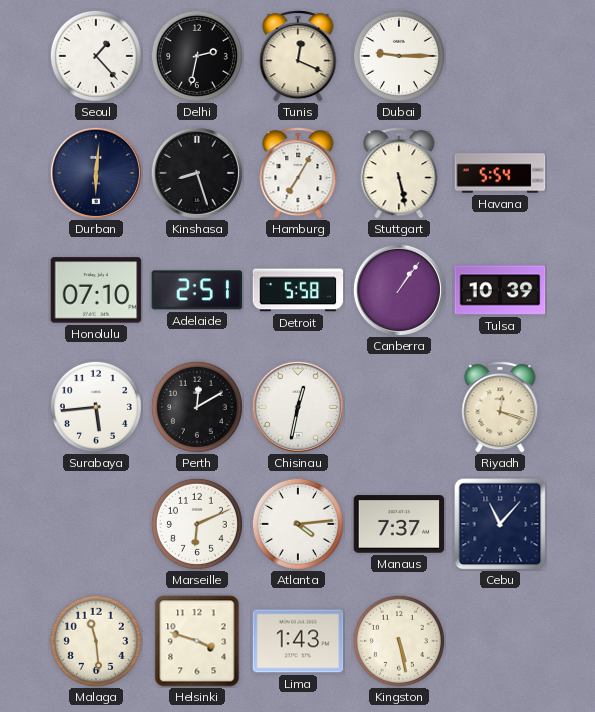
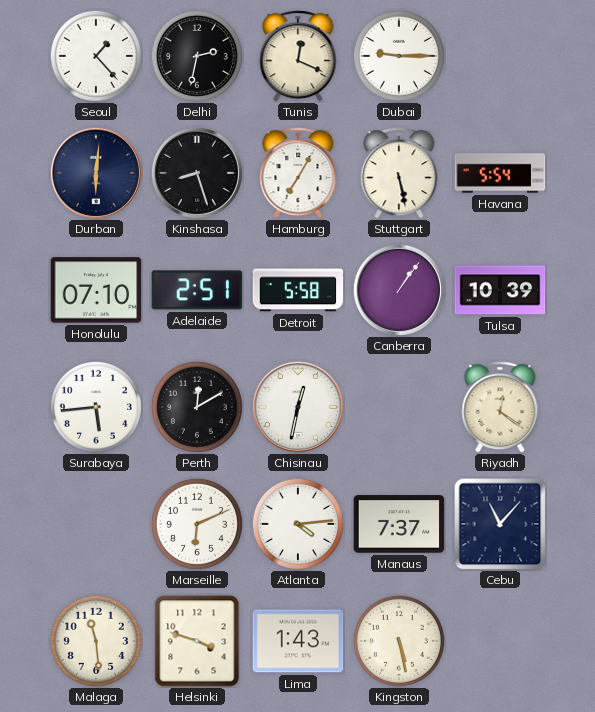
Riyadh: 12:18 -> 12:21 (500, 407)
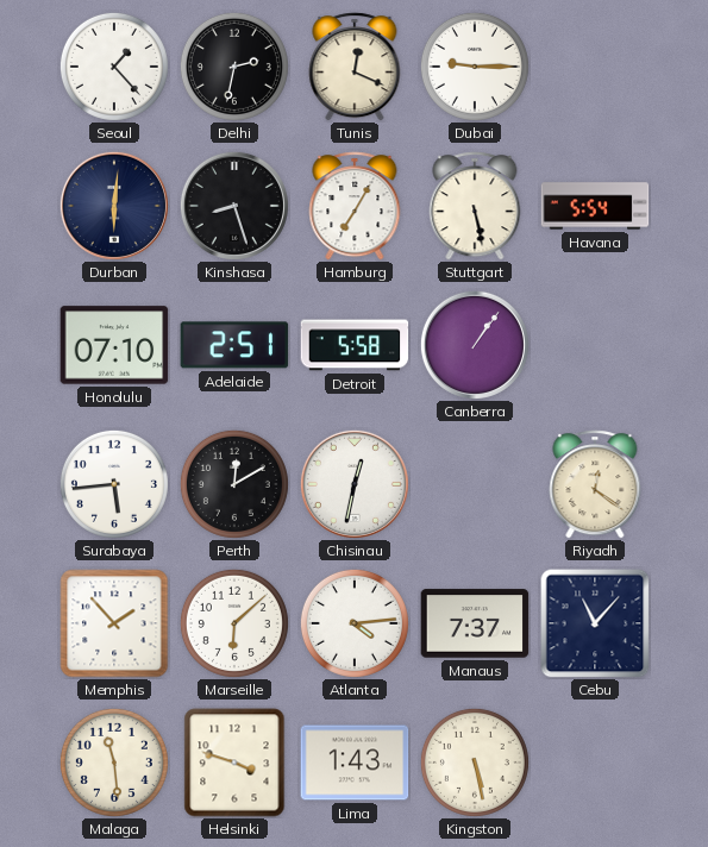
Tulsa: 10:39 -> none (500, 290)
Memphis: none -> 1:53 (114, 623)
Marseille: 6:11 -> 6:08 (234, 623)
